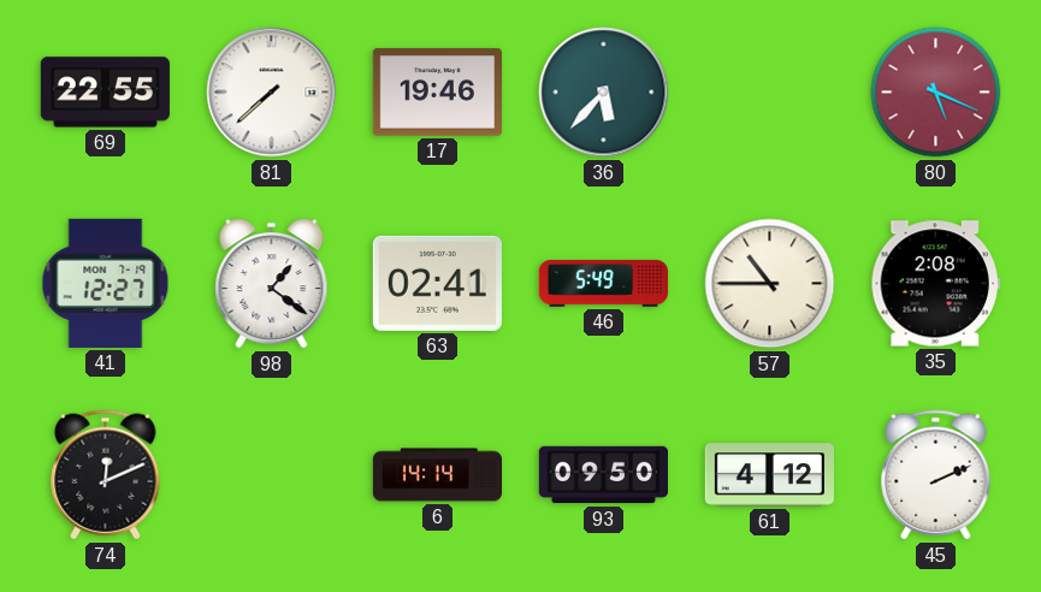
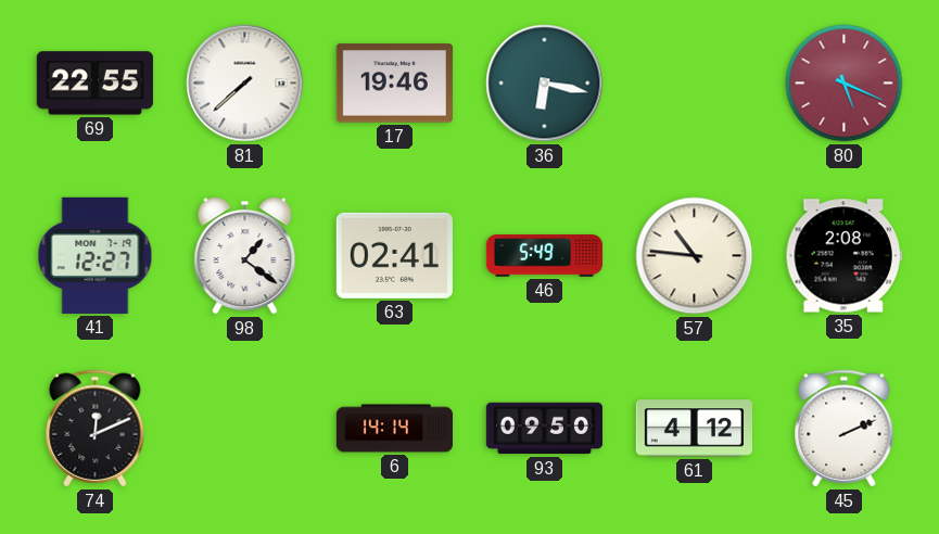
36: 5:37 -> 6:17 (545, 84)
57: 10:45 -> 10:46 (695, 256)
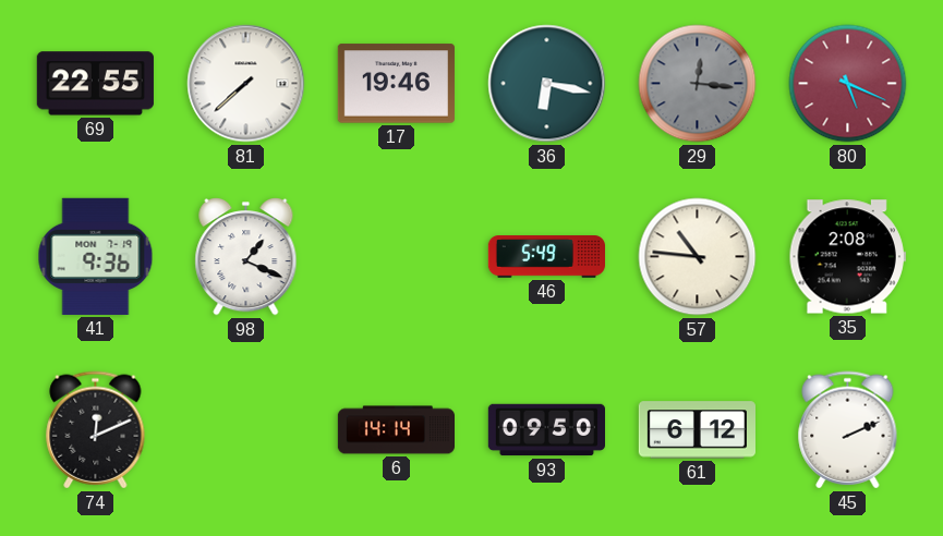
29: none -> 12:16 (698, 84)
41: 12:27 -> 9:36 (96, 256)
98: 1:21 -> 1:19 (246, 257)
63: 02:41 -> none (394, 255)
61: 4:12 -> 6:12 (697, 430)
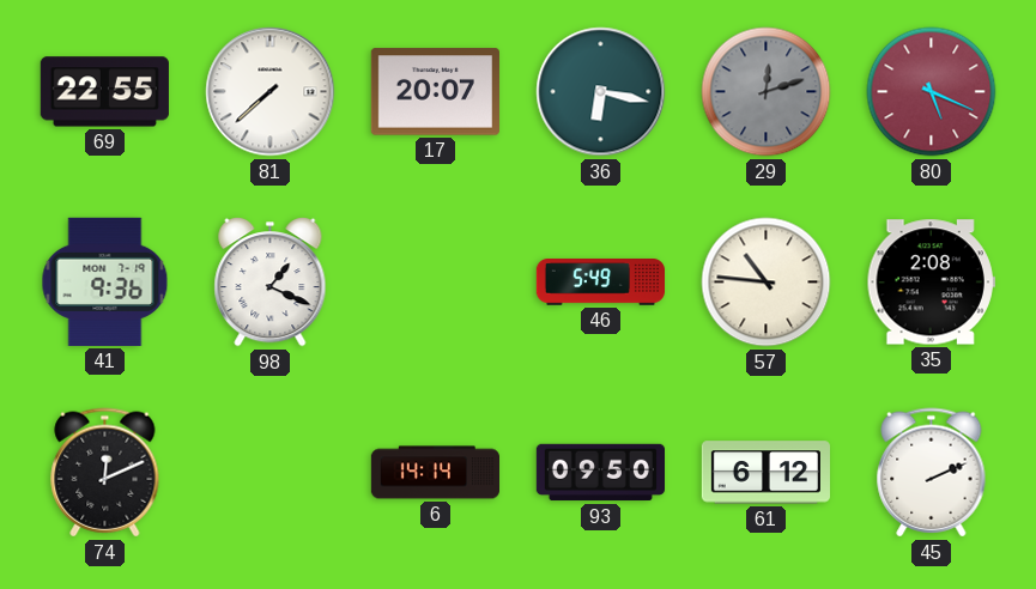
17: 19:46 -> 20:07 (435, 92)
29: 12:16 -> 12:12 (767, 92)
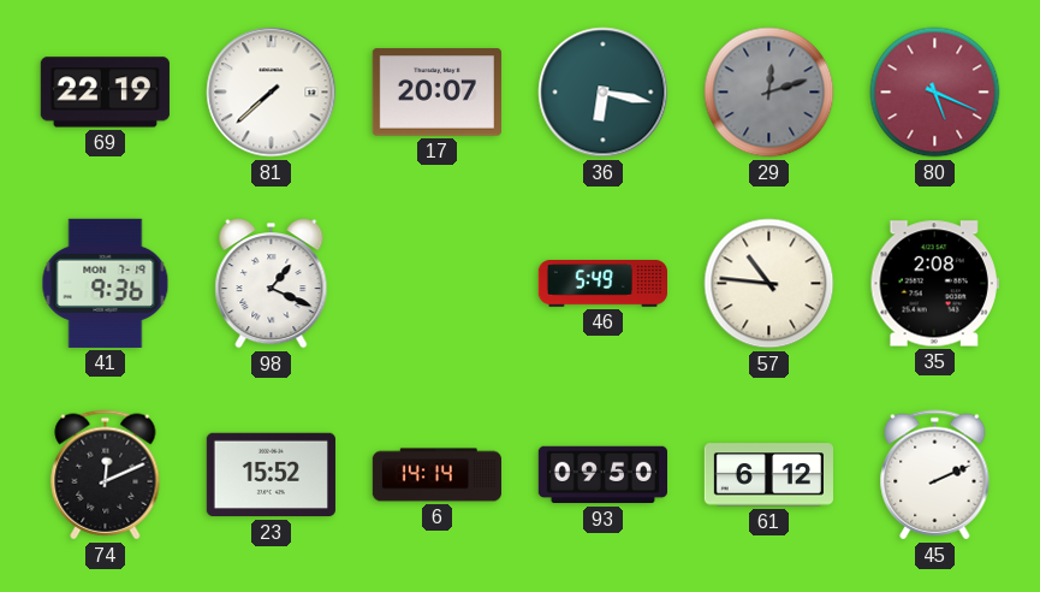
69: 22:55 -> 22:19 (105, 93)
23: none -> 15:52 (271, 475)
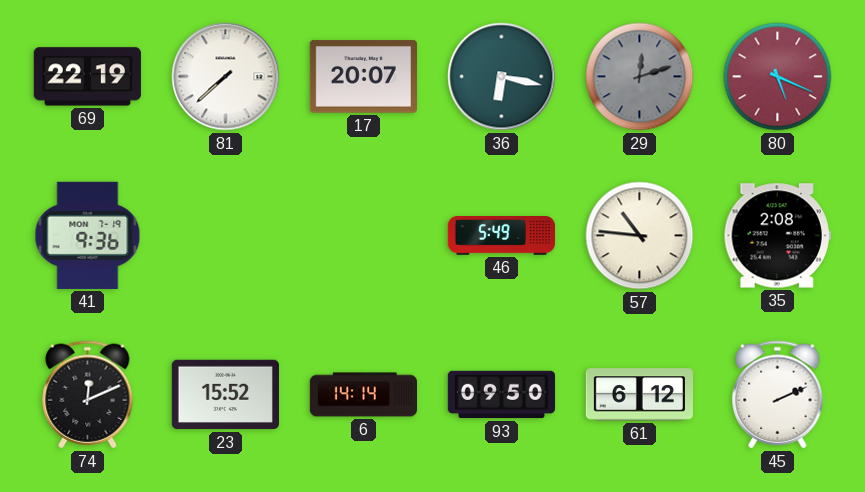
98: 1:19 -> none (272, 284)
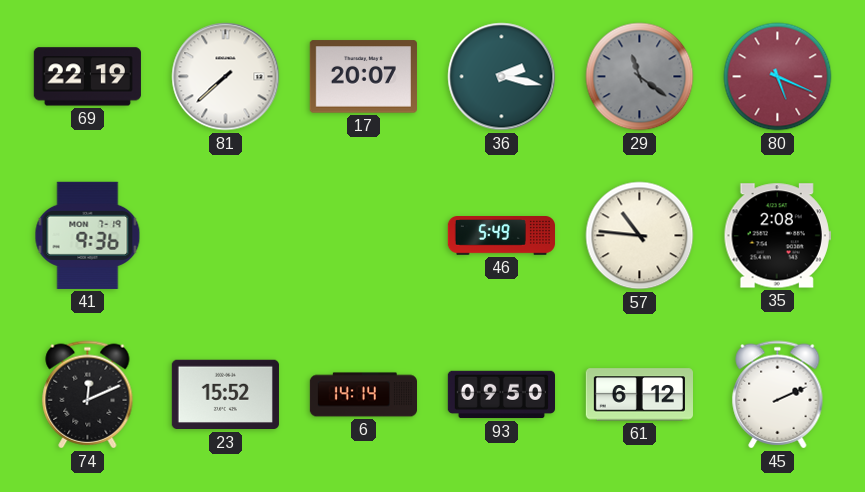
36: 6:17 -> 2:17 (502, 77)
29: 12:12 -> 11:21 (640, 77)
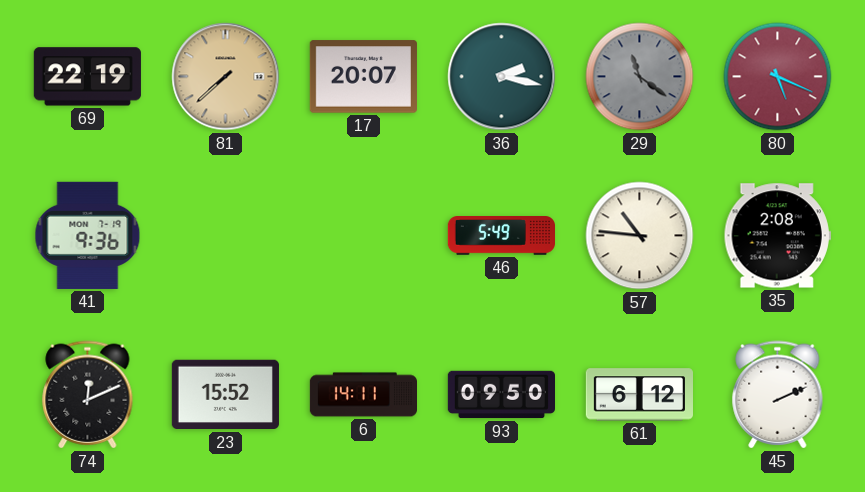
81 dial: white -> champagne (226, 77)
6: 14:14 -> 14:11 (363, 395)
